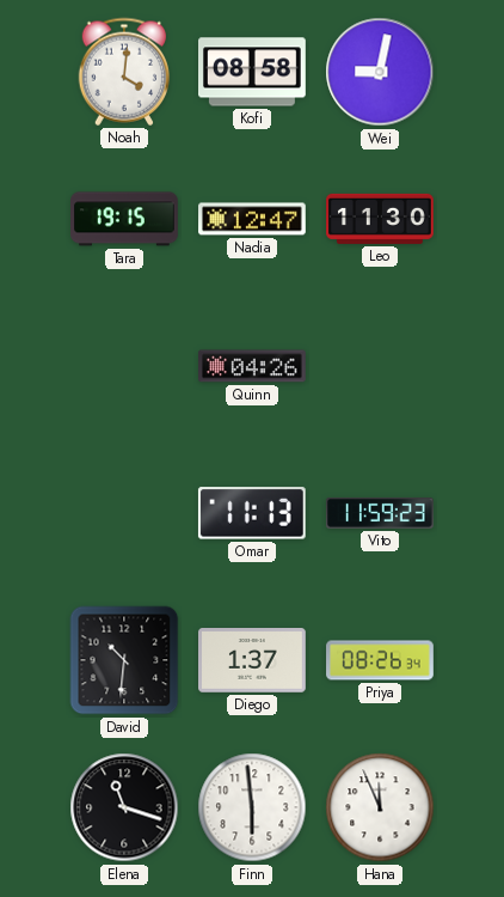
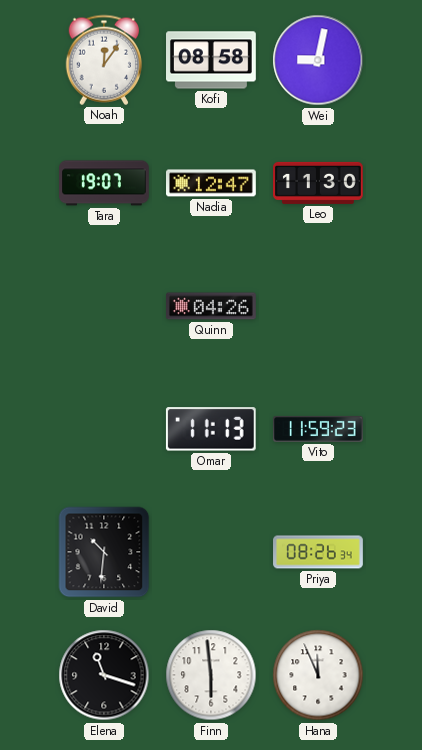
Noah: 4:01 -> 12:06 (104, 60)
Tara: 19:15 -> 19:07 (105, 183)
Diego: 1:37 -> none (253, 660)
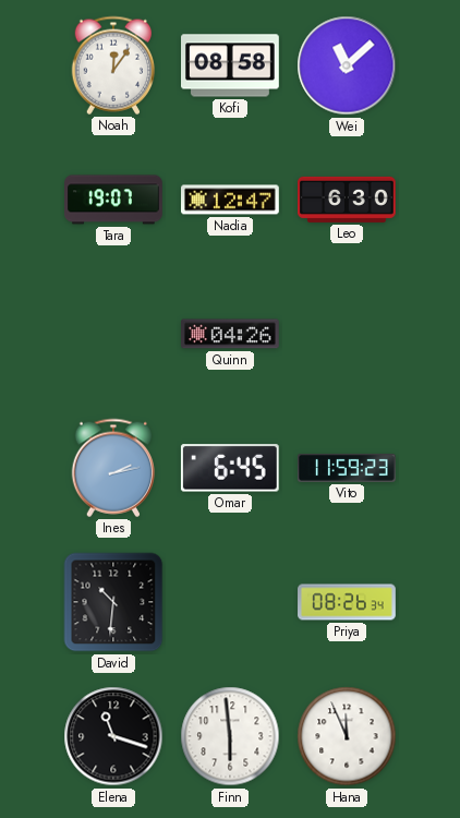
Wei: 9:02 -> 11:08 (347, 65)
Leo: 11:30 -> 6:30 (348, 200)
Ines: none -> 2:13 (113, 468)
Omar: 11:13 -> 6:45 (230, 468)
